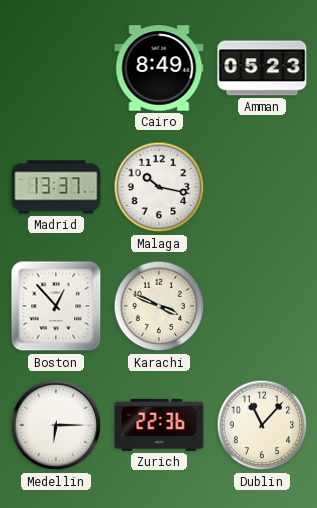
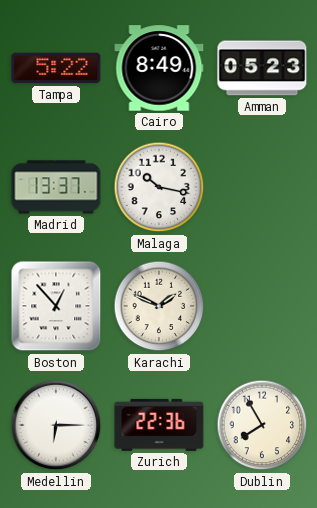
Tampa: none -> 5:22 (56, 68)
Karachi: 3:49 -> 1:49 (159, 306)
Dublin: 11:07 -> 7:55 (262, 425)
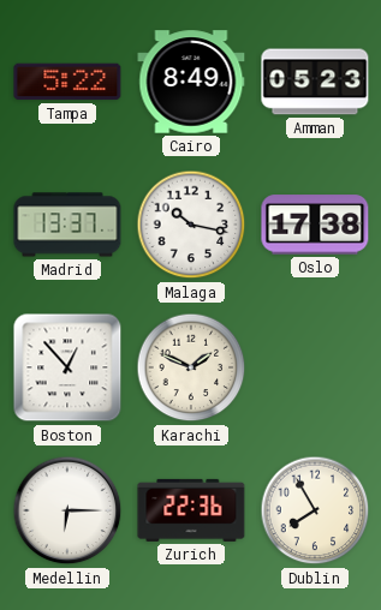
Oslo: none -> 17:38 (315, 225)
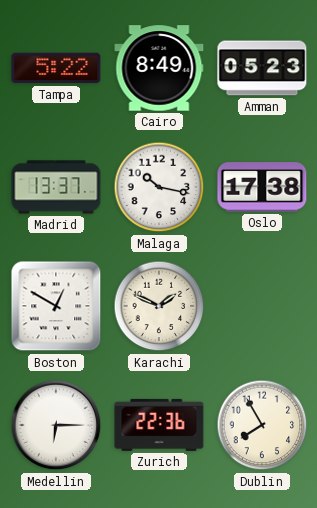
Boston: 12:53 -> 12:50 (56, 306)
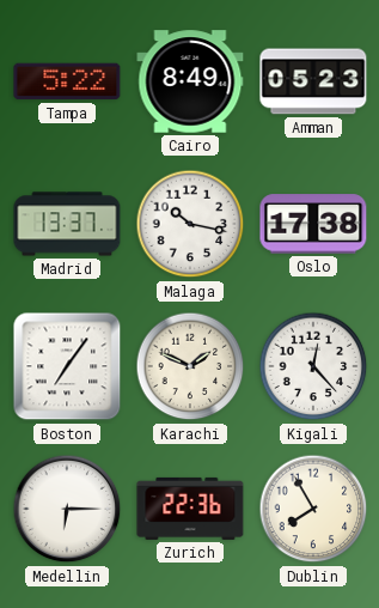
Boston: 12:50 -> 7:06 (67, 366)
Kigali: none -> 12:23 (313, 366)
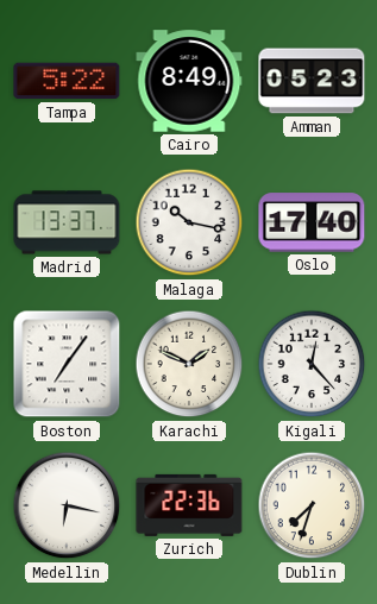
Oslo: 17:38 -> 17:40 (312, 222)
Medellin: 6:15 -> 6:17 (67, 505)
Dublin: 7:55 -> 7:33 (312, 505)
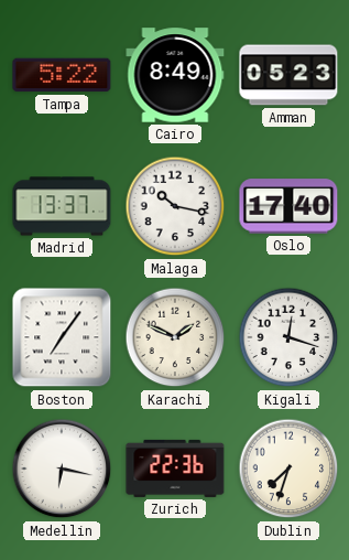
Kigali: 12:23 -> 12:18 (288, 337)
